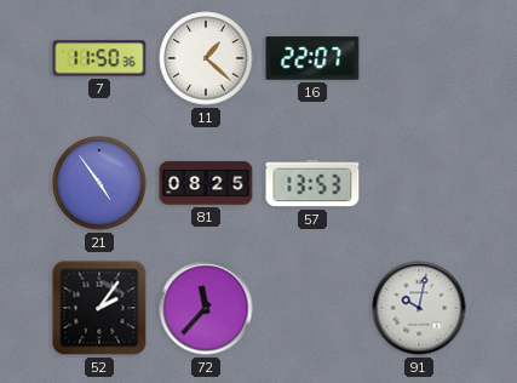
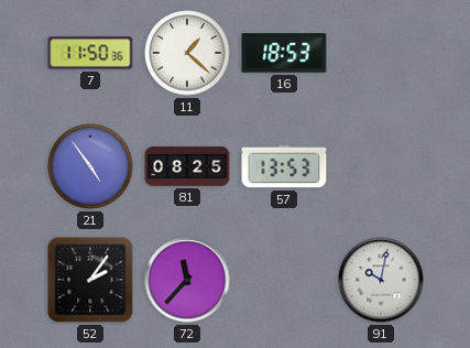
16: 22:07 -> 18:53 (284, 53)
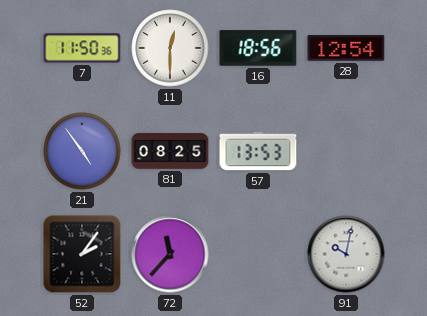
11: 1:22 -> 12:30 (170, 48)
16: 18:53 -> 18:56 (258, 48)
28: none -> 12:54 (346, 48)
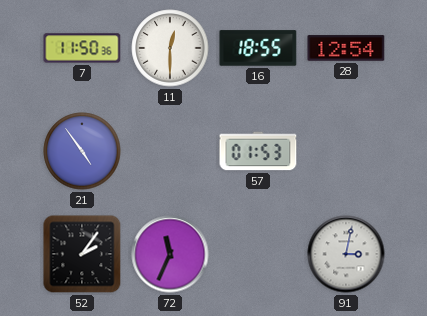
16: 18:56 -> 18:55 (258, 48)
81: 08:25 -> none (170, 151)
57: 13:53 -> 01:53 (258, 151)
72: 11:37 -> 11:34 (170, 254)
91: 10:02 -> 3:02 (346, 254)
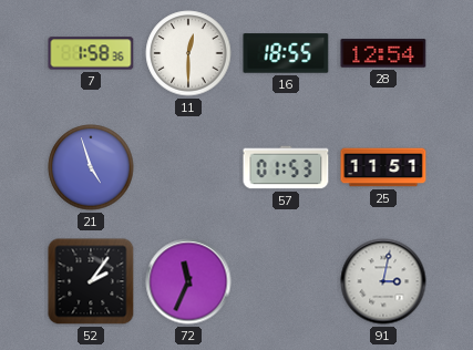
7: 11:50 -> 1:58 (91, 53)
21: 4:54 -> 4:57 (91, 167)
25: none -> 11:51 (383, 167)
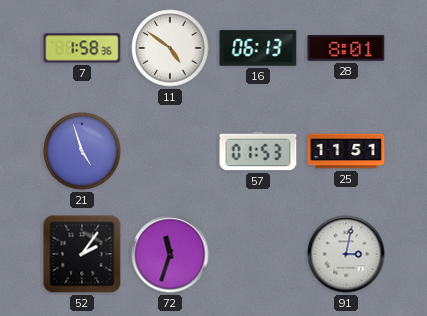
11: 12:30 -> 4:51 (170, 48)
16: 18:55 -> 06:13 (258, 48)
28: 12:54 -> 8:01 (346, 48)
72: 11:34 -> 11:33 (170, 254)
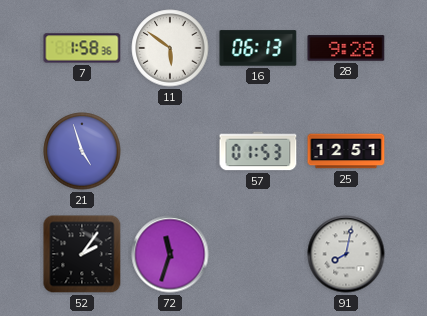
11: 4:51 -> 5:51 (170, 48)
28: 8:01 -> 9:28 (346, 48)
25: 11:51 -> 12:51 (346, 151)
91: 3:02 -> 8:02 (346, 254)
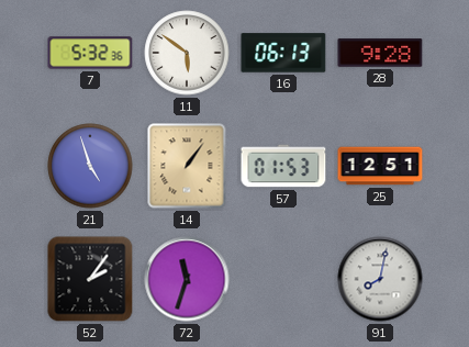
7: 1:58 -> 5:32 (90, 53)
14: none -> 1:06 (187, 166)
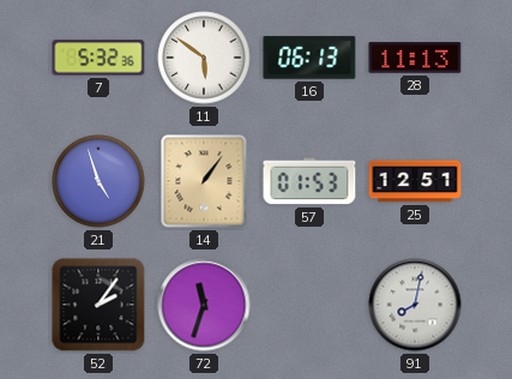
28: 9:28 -> 11:13 (415, 58)
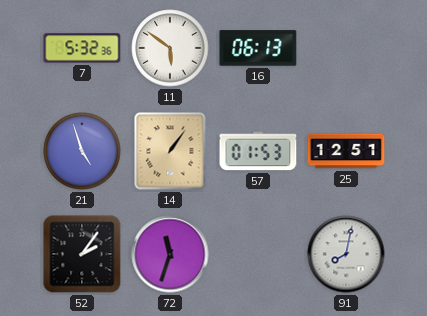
28: 11:13 -> none (415, 58)
